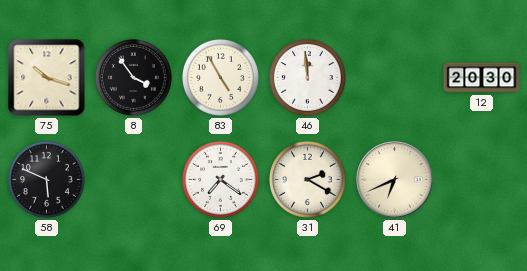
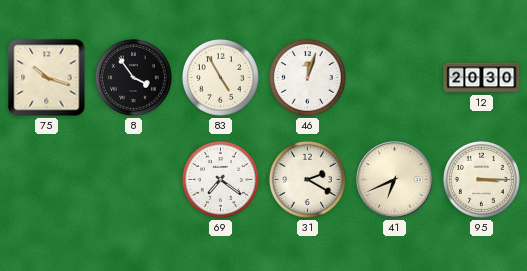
46: 11:59 -> 12:03 (308, 78)
58: 5:49 -> none (47, 180)
95: none -> 3:15 (482, 180)
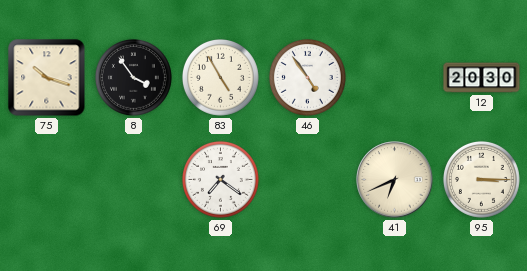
46: 12:03 -> 4:54 (308, 78)
31: 2:20 -> none (308, 180)
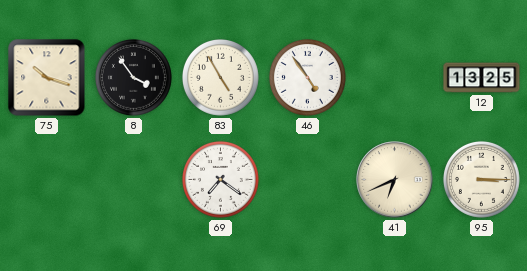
12: 20:30 -> 13:25 (482, 78)
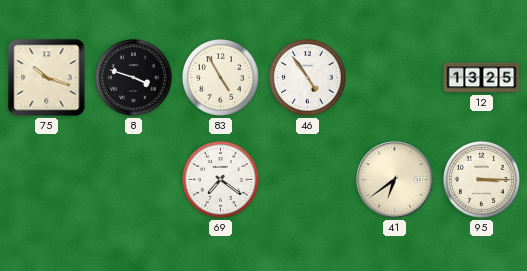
8: 3:54 -> 3:48 (134, 78)
41: 6:41 -> 6:39 (395, 180)
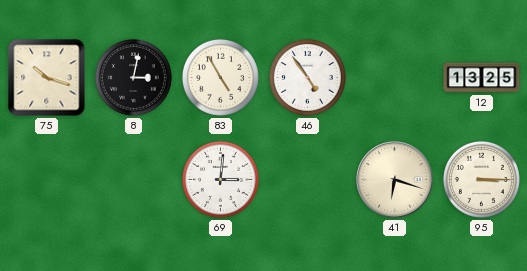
8: 3:48 -> 3:02 (134, 78)
69: 7:21 -> 3:01 (221, 180)
41: 6:39 -> 6:18 (395, 180)
